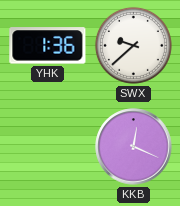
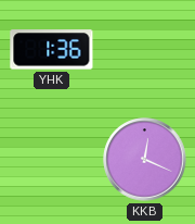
SWX: 9:38 -> none (133, 45)
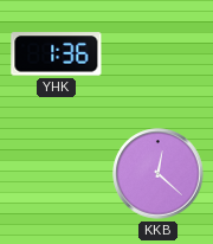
KKB: 12:19 -> 12:22 (159, 174)
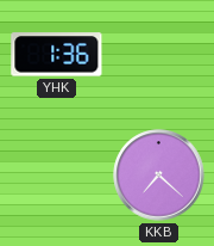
KKB: 12:22 -> 7:22 (159, 176)
